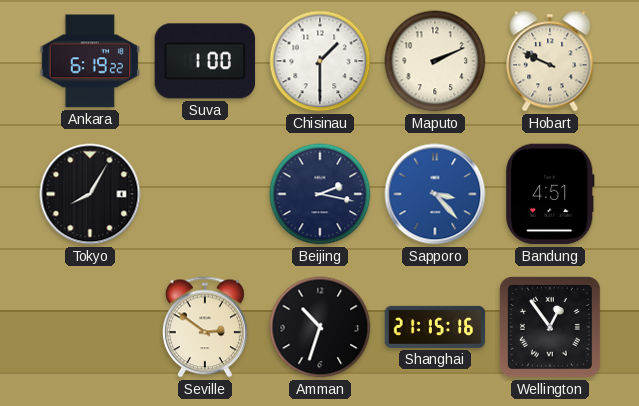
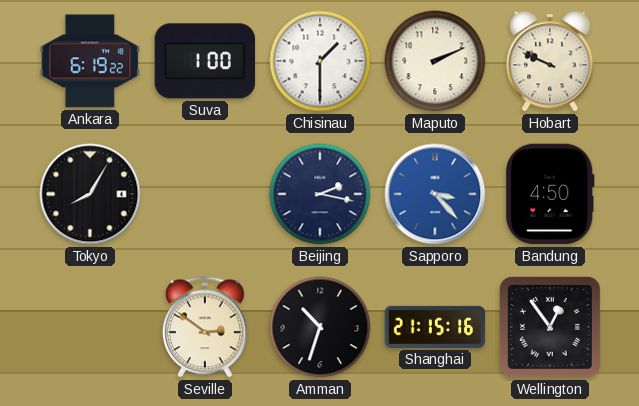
Bandung: 4:51 -> 4:50 (550, 194)
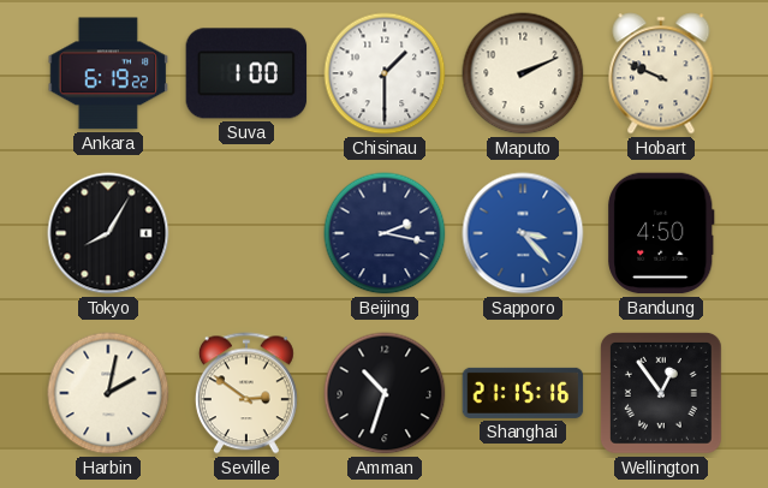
Harbin: none -> 2:02 (108, 393)
